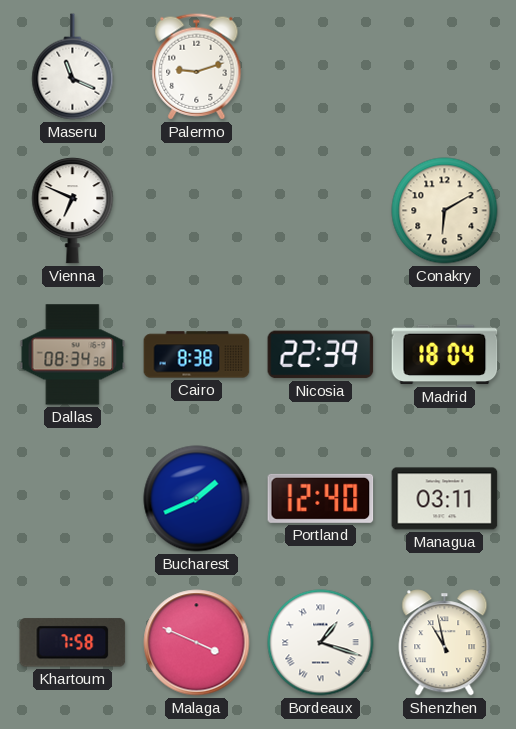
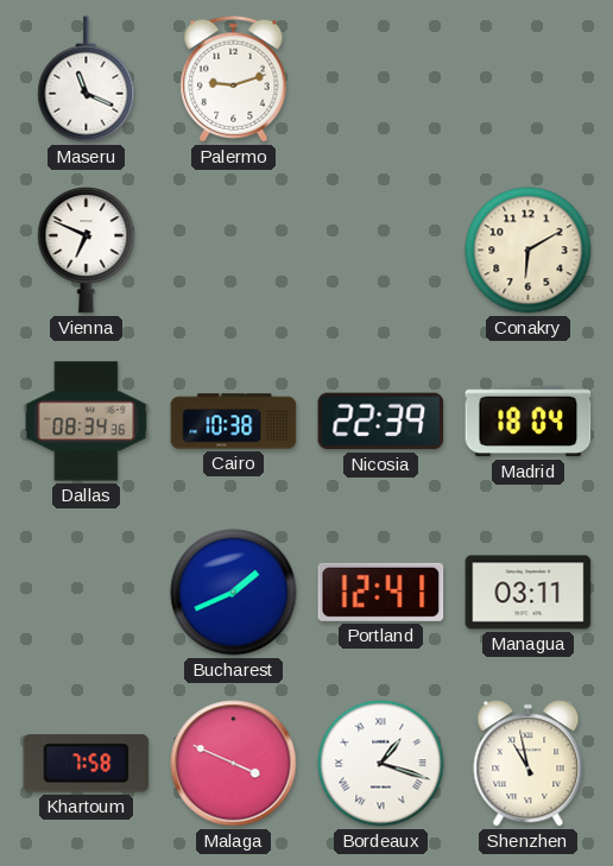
Cairo: 8:38 -> 10:38 (234, 422)
Portland: 12:40 -> 12:41 (381, 592)
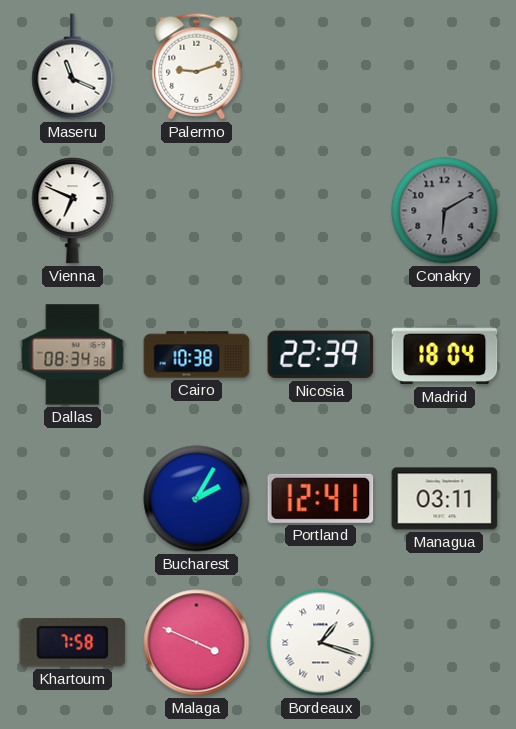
Conakry dial: cream -> grey (445, 211)
Bucharest: 1:41 -> 2:05 (197, 499)
Shenzhen: 10:58 -> none (529, 764)
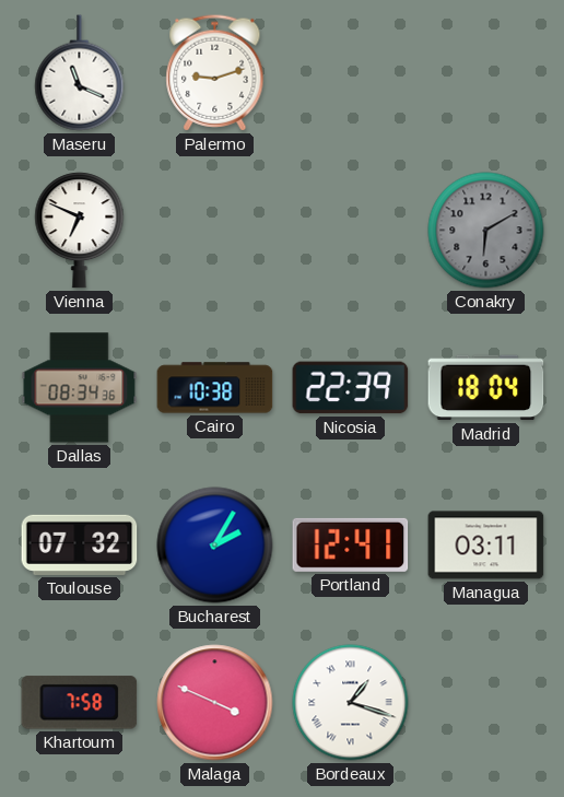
Toulouse: none -> 07:32 (80, 544)
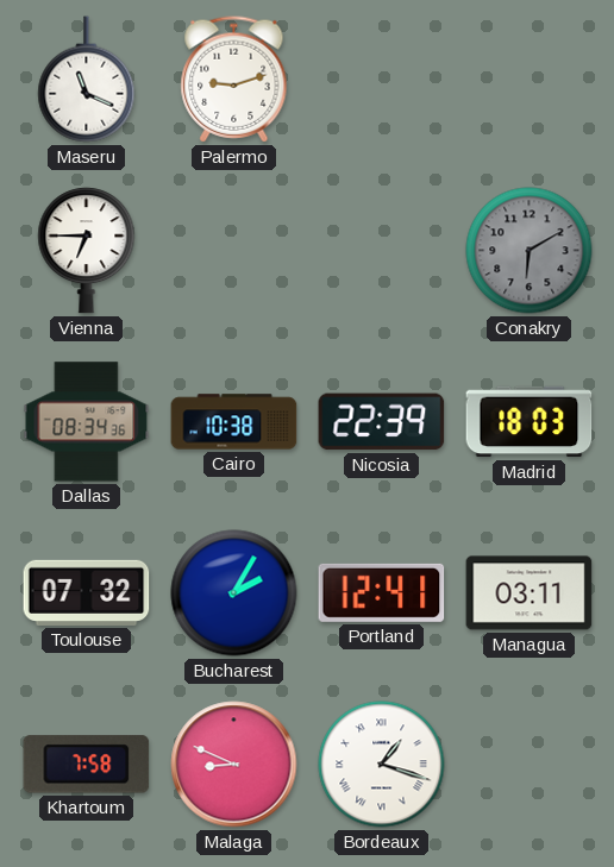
Vienna: 6:49 -> 6:45 (87, 251)
Madrid: 18:04 -> 18:03 (530, 422)
Malaga: 3:49 -> 8:49 (234, 765)
